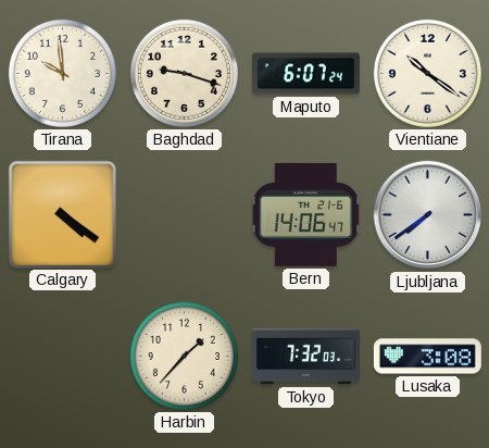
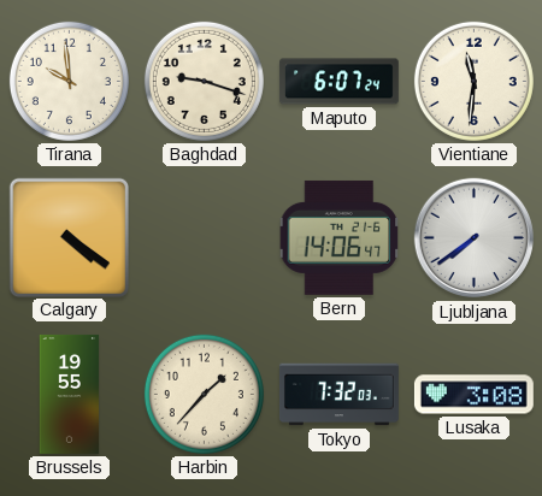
Vientiane: 10:21 -> 11:31 (473, 81)
Brussels: none -> 19:55 (70, 394)
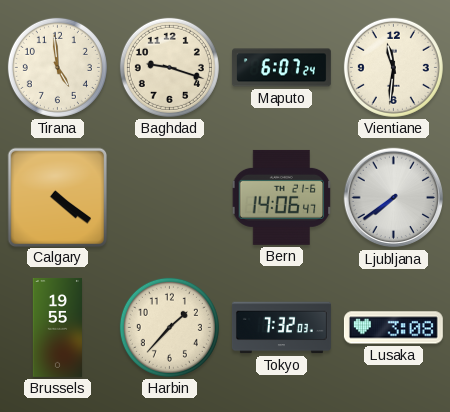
Tirana: 9:59 -> 4:59 (57, 67)
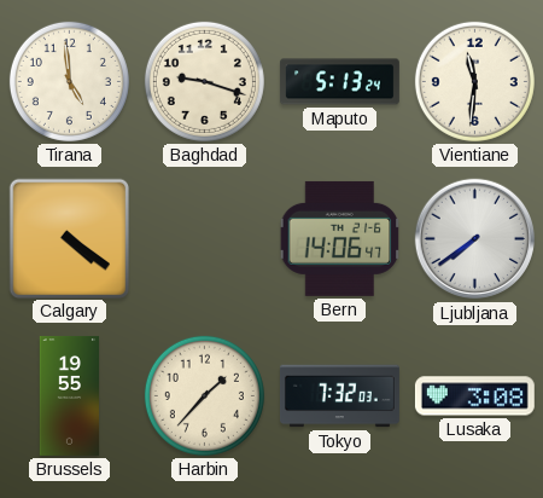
Maputo: 6:07 -> 5:13 (339, 82)
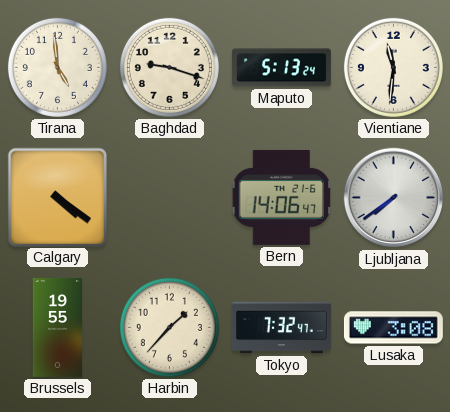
Tokyo: 7:32:03 -> 7:32:47 (281, 328)
